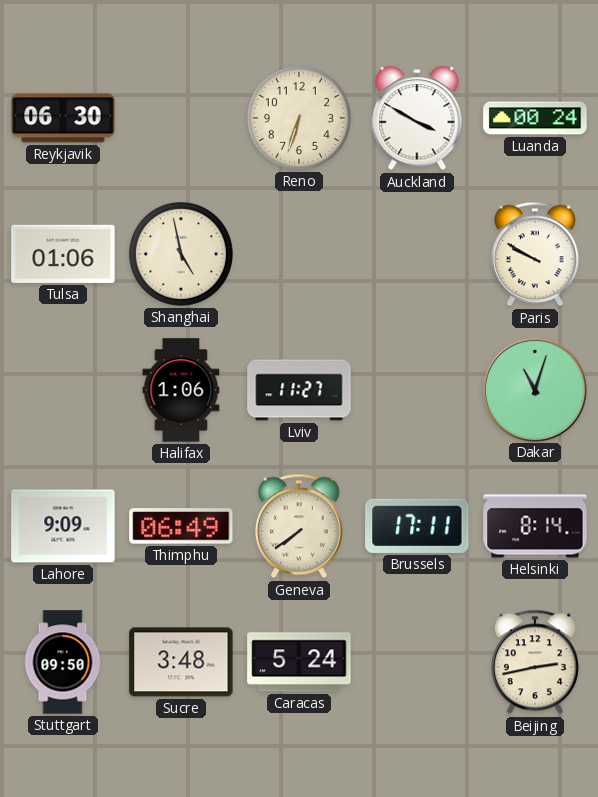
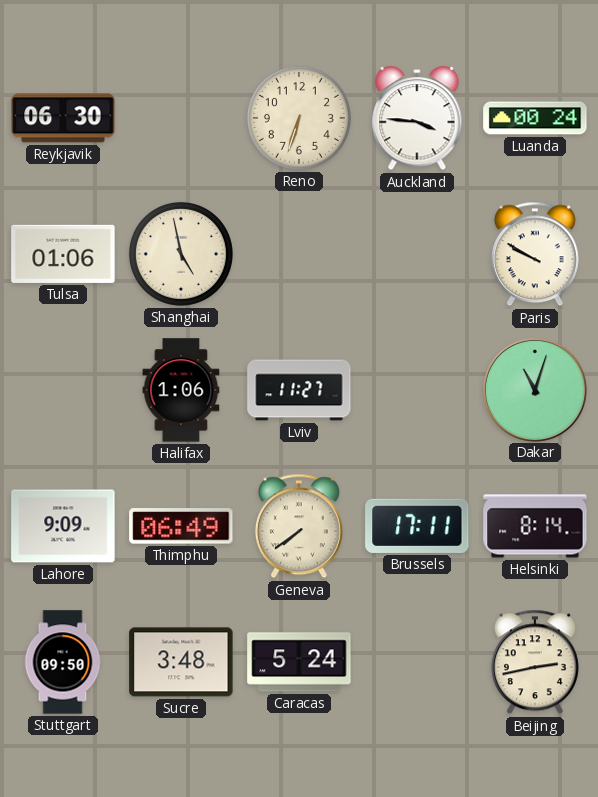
Auckland: 3:50 -> 3:46 (417, 119)
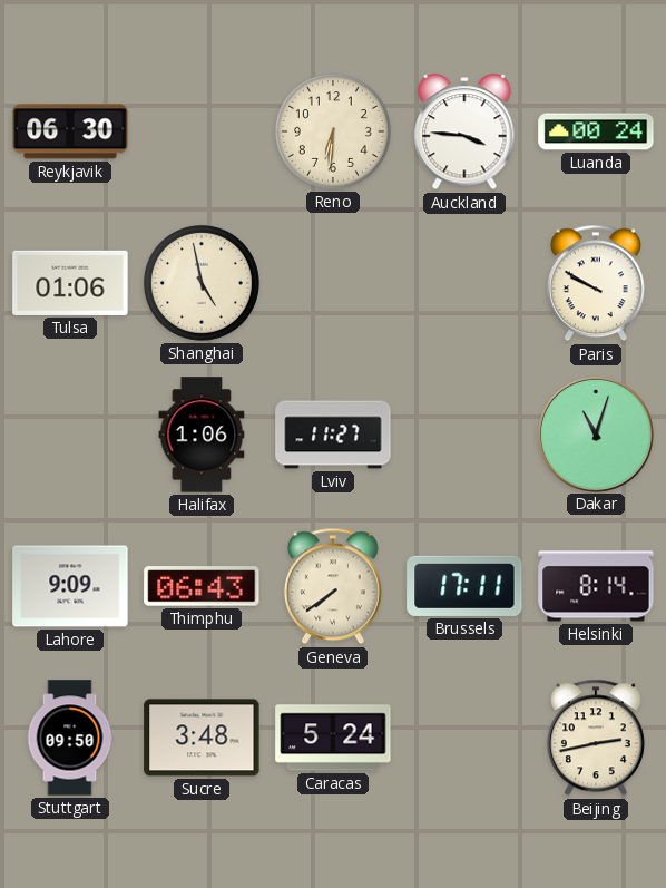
Reno: 6:33 -> 6:31 (333, 131)
Thimphu: 06:49 -> 06:43 (202, 586)
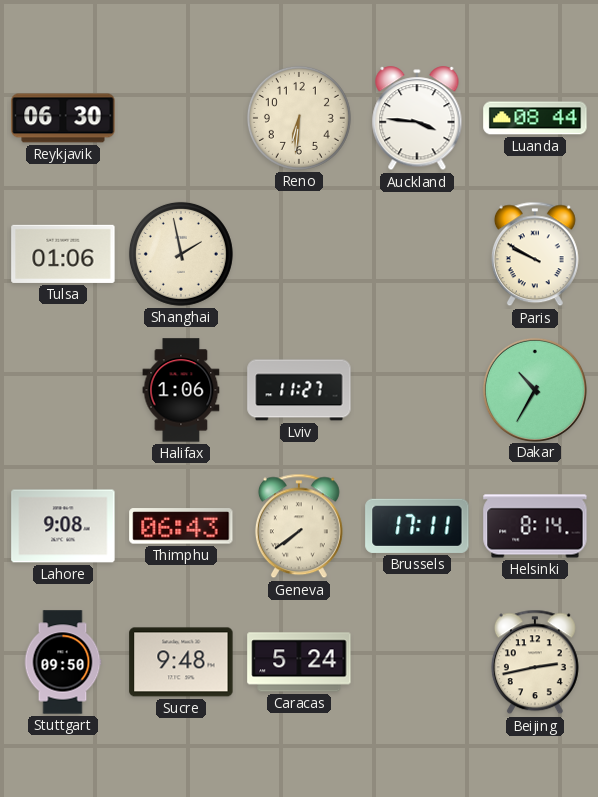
Luanda: 00:24 -> 08:44 (535, 118)
Shanghai: 4:58 -> 1:58 (181, 254)
Dakar: 11:03 -> 10:35 (534, 389)
Lahore: 9:09 -> 9:08 (63, 526)
Sucre: 3:48 -> 9:48 (181, 662)
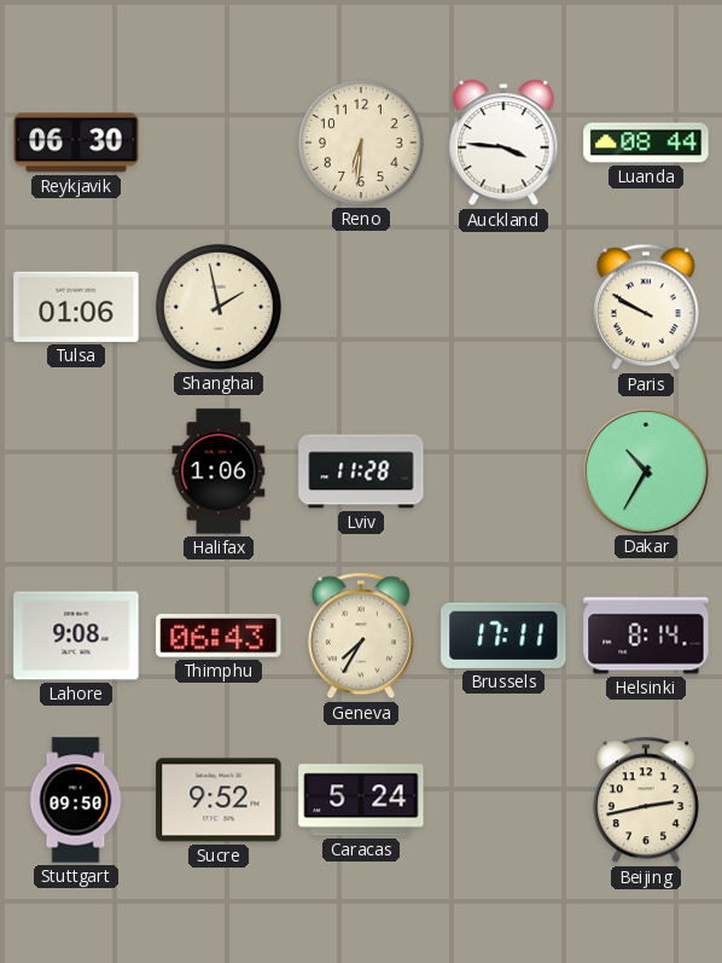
Lviv: 11:27 -> 11:28 (361, 471)
Geneva: 7:39 -> 7:35 (361, 636)
Sucre: 9:48 -> 9:52 (219, 800)
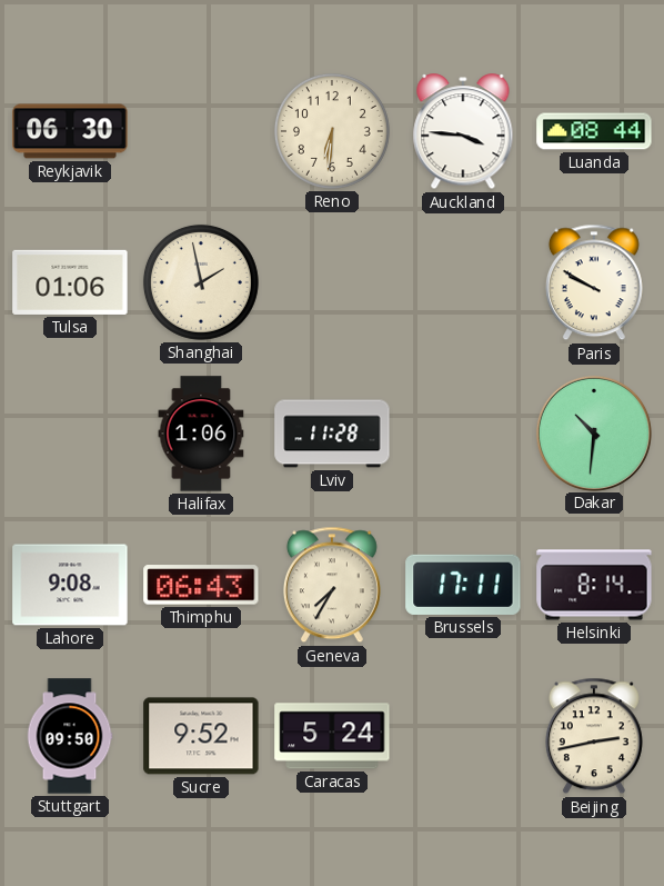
Dakar: 10:35 -> 10:31 (593, 432)
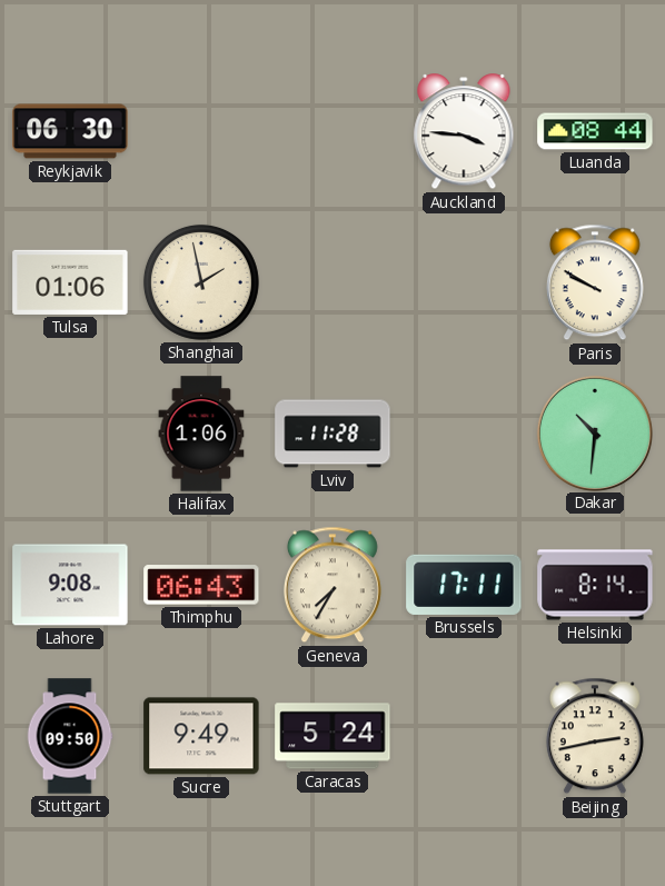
Reno: 6:31 -> none (332, 131)
Sucre: 9:52 -> 9:49 (201, 736)
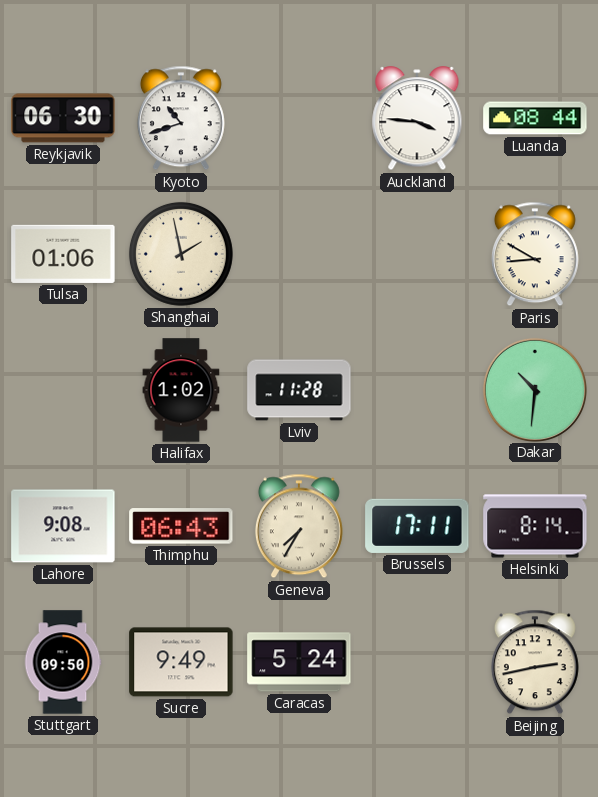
Kyoto: none -> 10:42 (181, 118)
Paris: 9:50 -> 8:50 (535, 254)
Halifax: 1:06 -> 1:02 (181, 390)
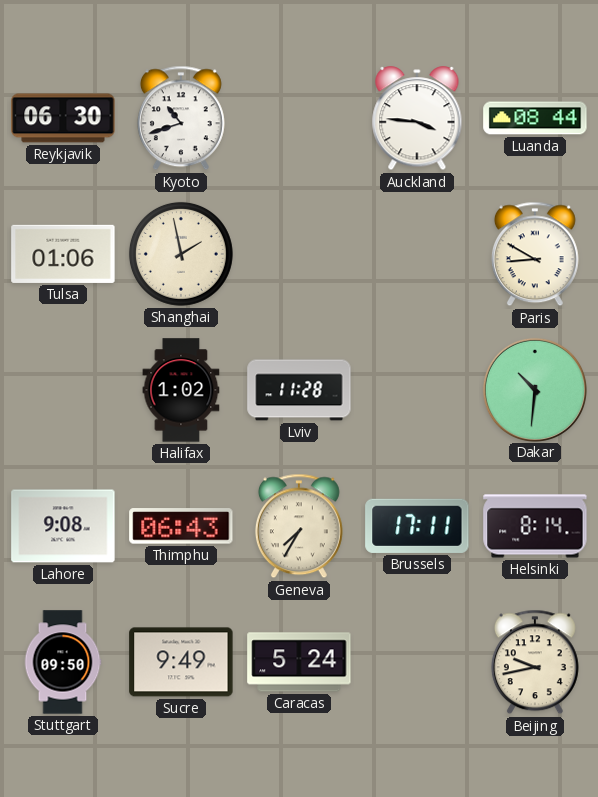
Beijing: 2:43 -> 9:43 (535, 662)
